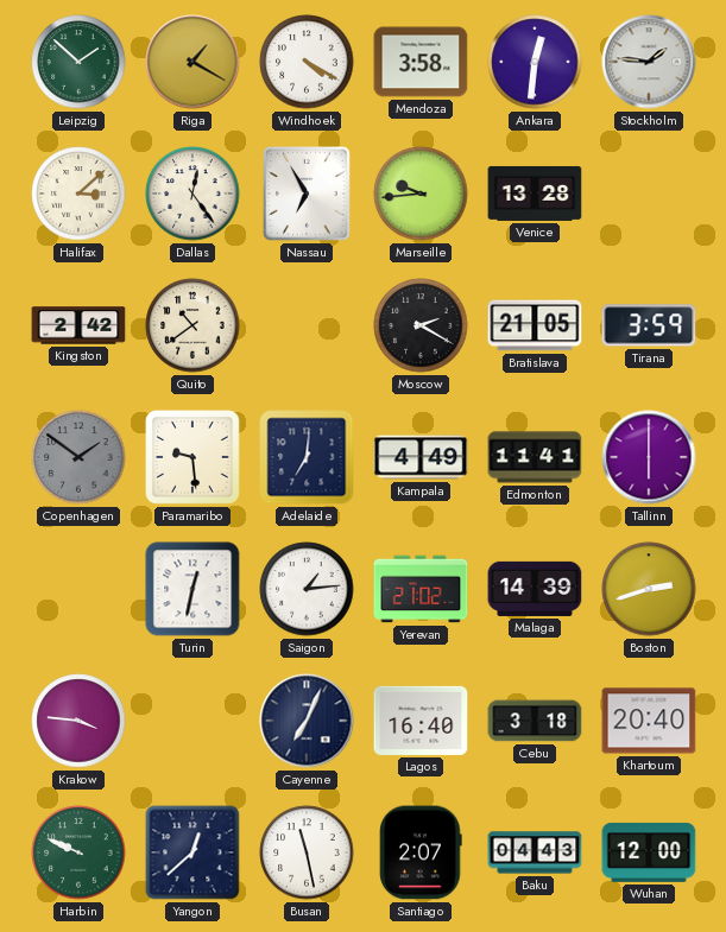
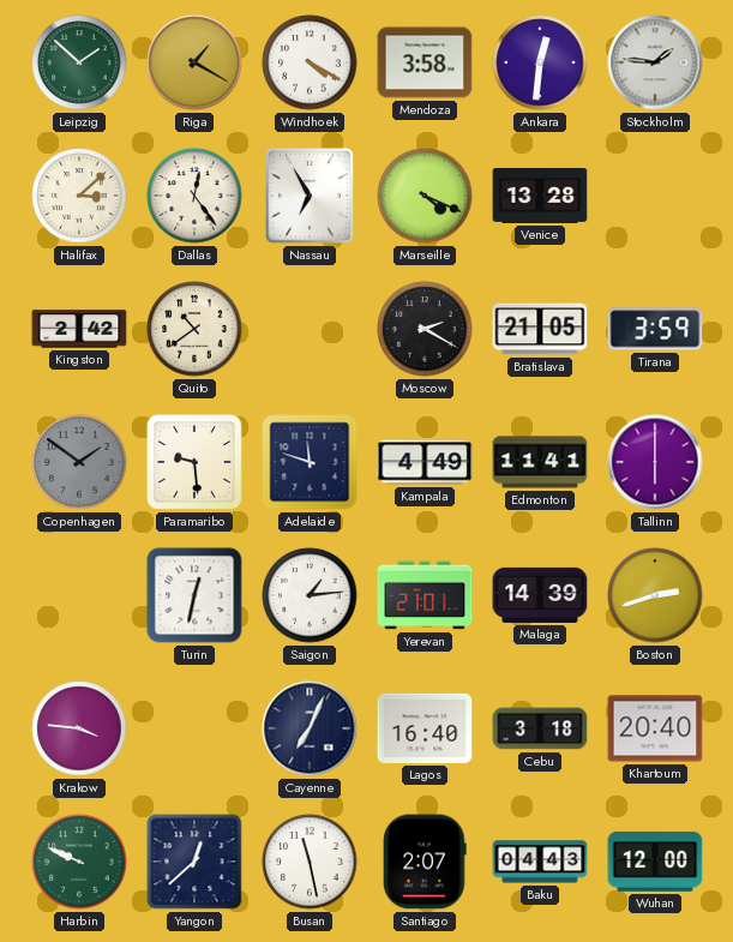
Marseille: 9:44 -> 4:19 (425, 196)
Adelaide: 7:01 -> 11:48 (310, 462)
Yerevan: 21:02 -> 21:01 (425, 595)
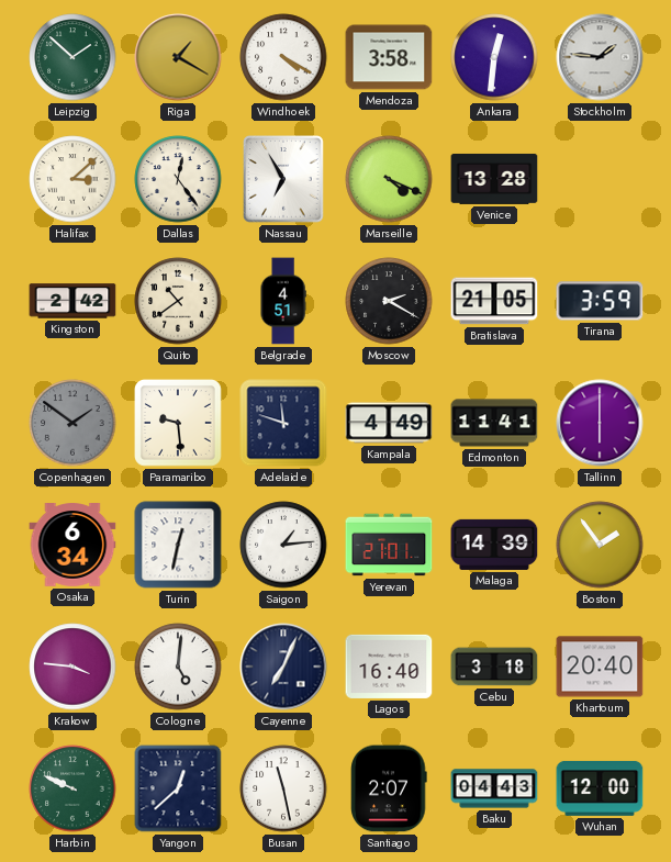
Belgrade: none -> 4:51 (283, 301)
Osaka: none -> 6:34 (72, 545)
Boston: 2:42 -> 1:54 (600, 545)
Cologne: none -> 5:01 (178, 667)
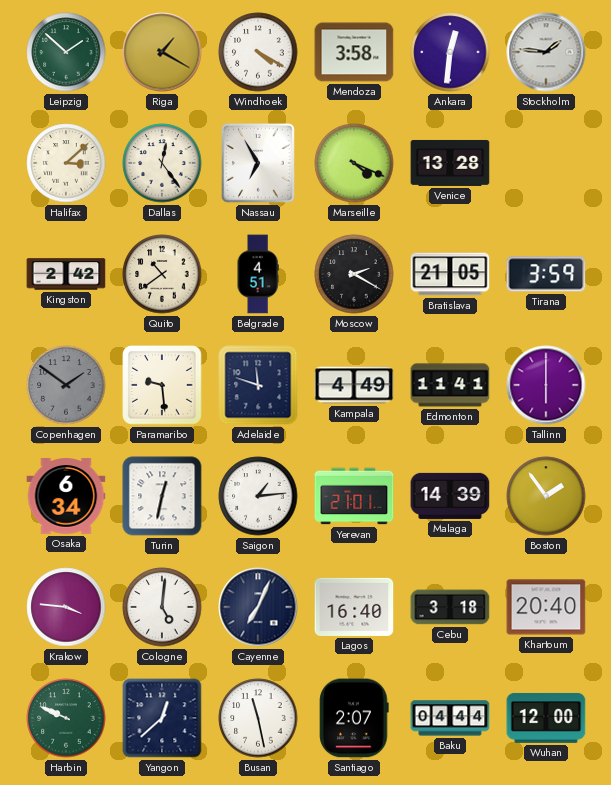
Baku: 04:43 -> 04:44 (450, 718)
